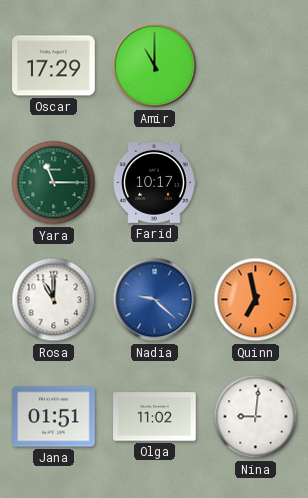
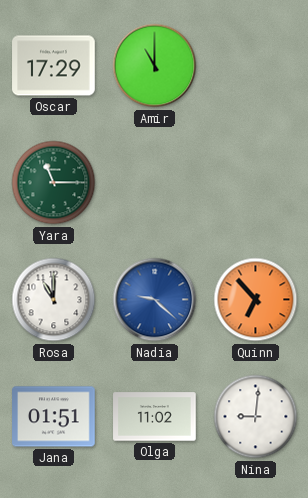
Farid: 10:17 -> none (154, 183)
Quinn: 6:58 -> 6:53 (256, 300)
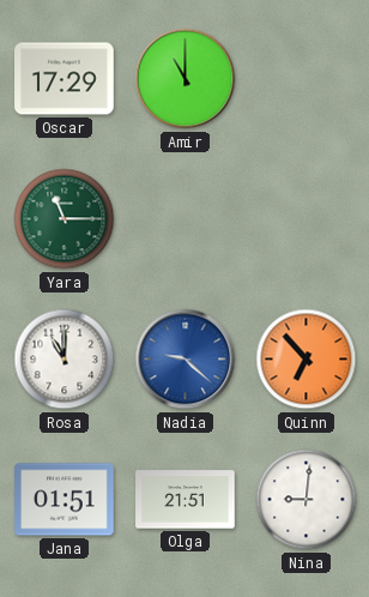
Olga: 11:02 -> 21:51 (186, 500)
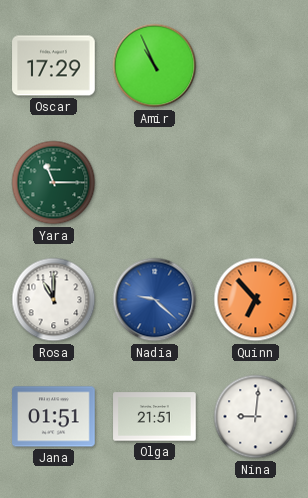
Amir: 11:00 -> 10:56 (155, 66)
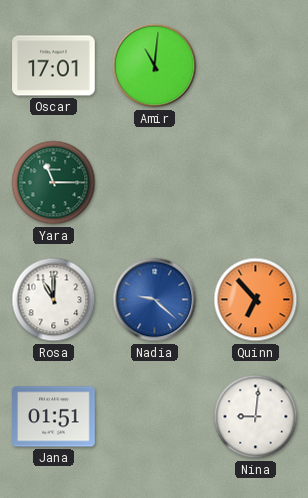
Oscar: 17:29 -> 17:01 (54, 66)
Amir: 10:56 -> 11:01 (155, 66)
Olga: 21:51 -> none (155, 417)
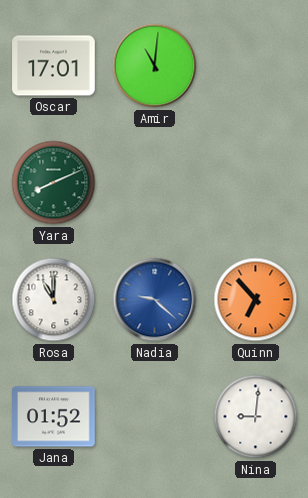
Yara: 11:15 -> 8:11 (54, 183)
Jana: 01:51 -> 01:52 (54, 417)
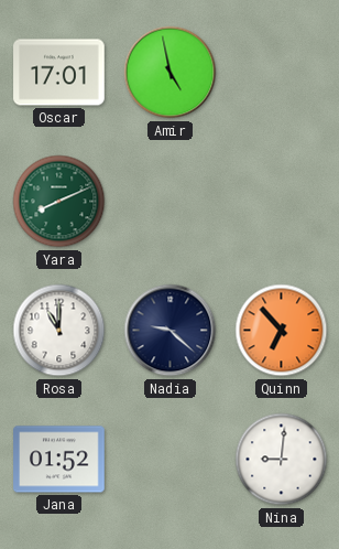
Amir: 11:01 -> 4:58 (171, 73)
Nadia dial: blue -> navy (171, 331)
